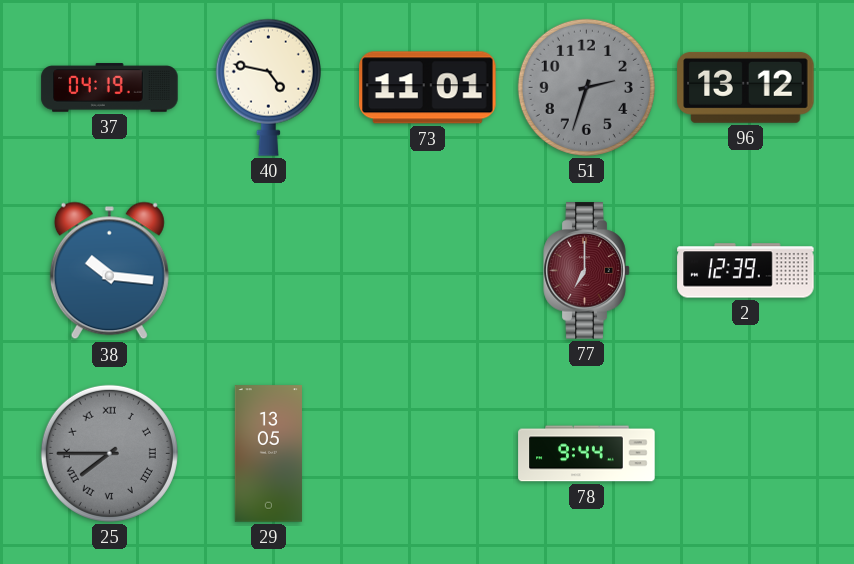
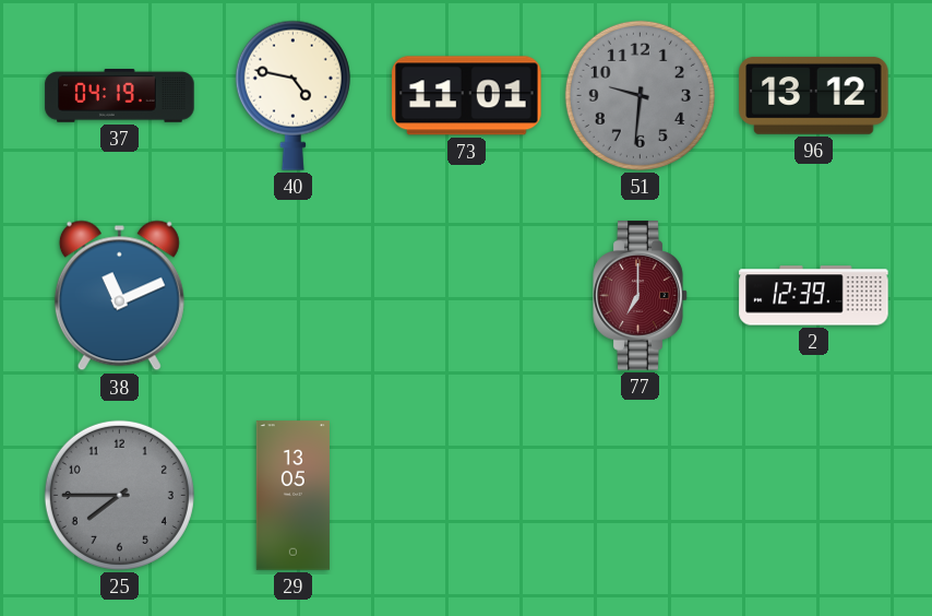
51: 2:33 -> 9:31 (640, 95)
38: 10:16 -> 11:11 (119, 296)
25 numerals: Roman -> Arabic (119, 495)
78: 9:44 -> none (587, 454)
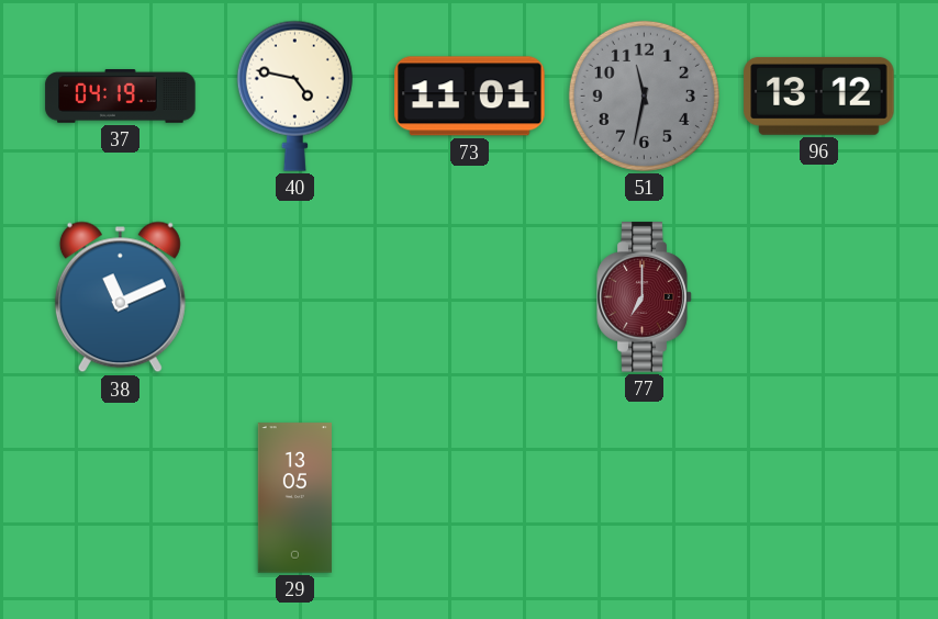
51: 9:31 -> 11:32 (644, 95)
2: 12:39 -> none (814, 296)
25: 7:45 -> none (119, 495)
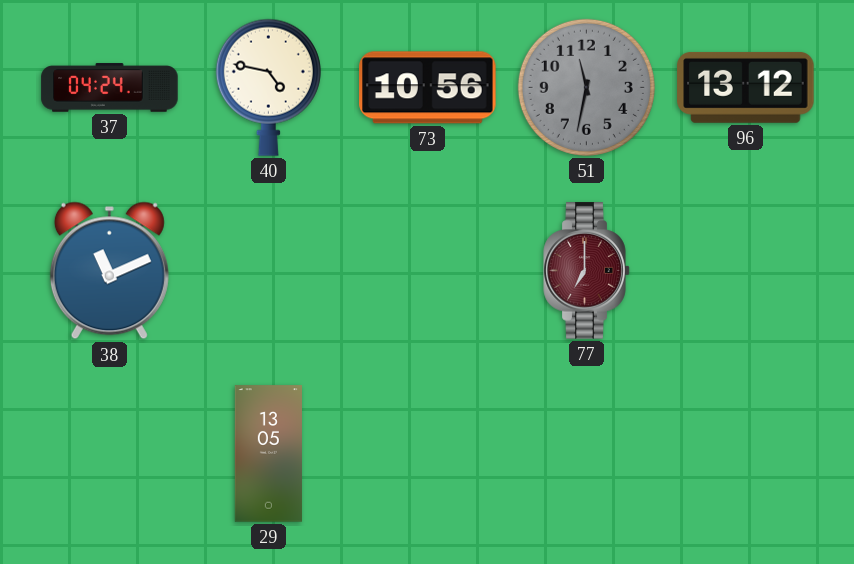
37: 04:19 -> 04:24 (110, 88)
73: 11:01 -> 10:56 (428, 88)
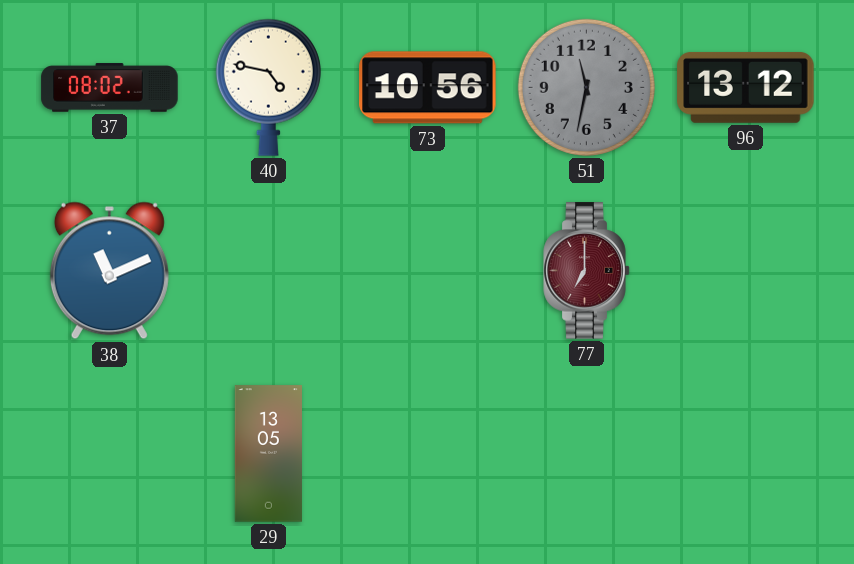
37: 04:24 -> 08:02 (110, 88)
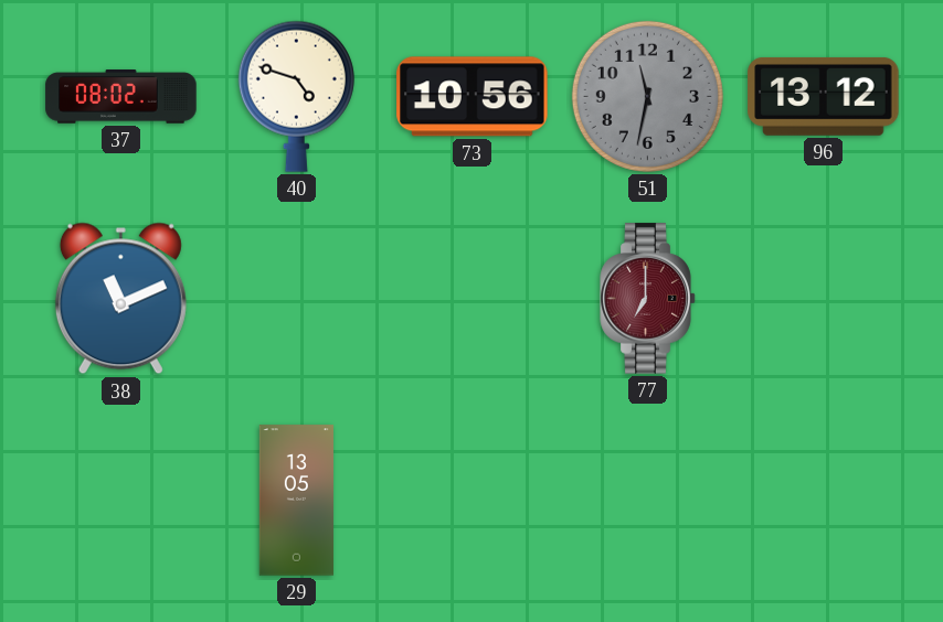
40: 4:47 -> 4:48 (296, 96)
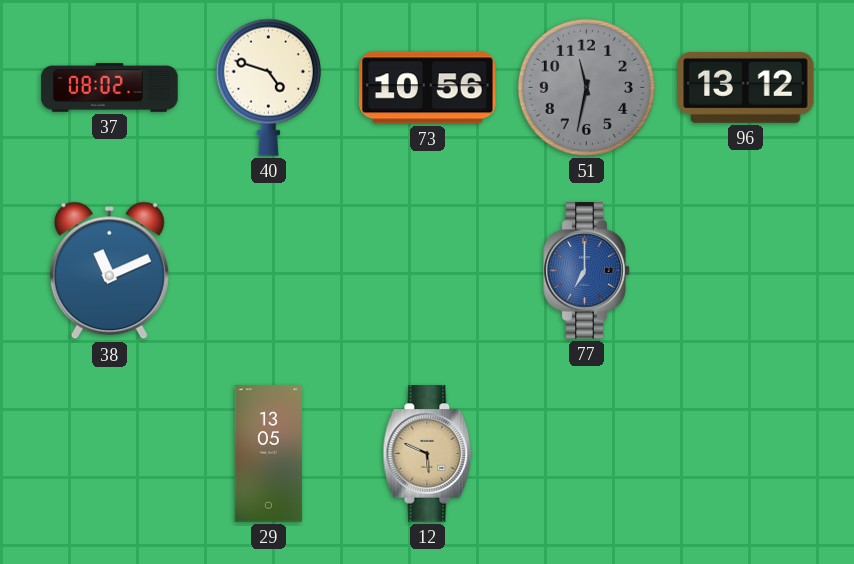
77 dial: burgundy -> blue (587, 271)
12: none -> 5:49 (428, 454)
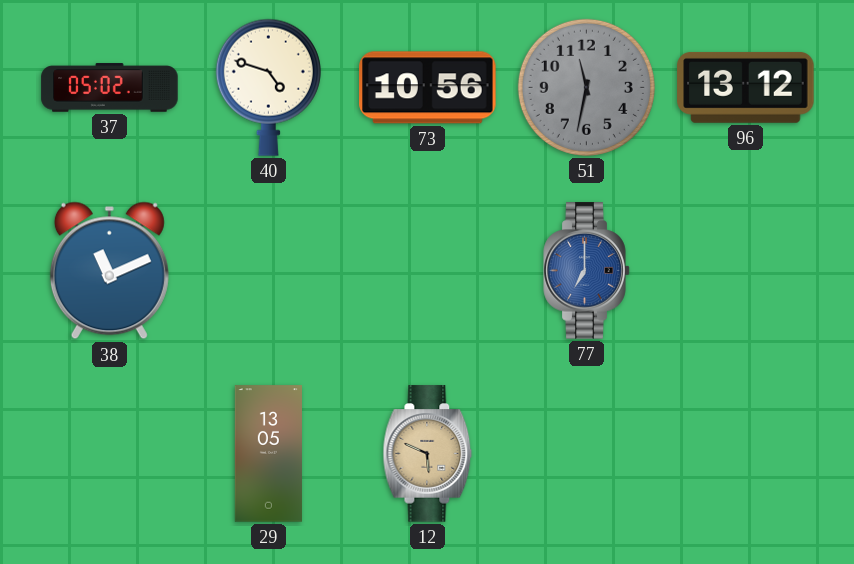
37: 08:02 -> 05:02 (110, 88)
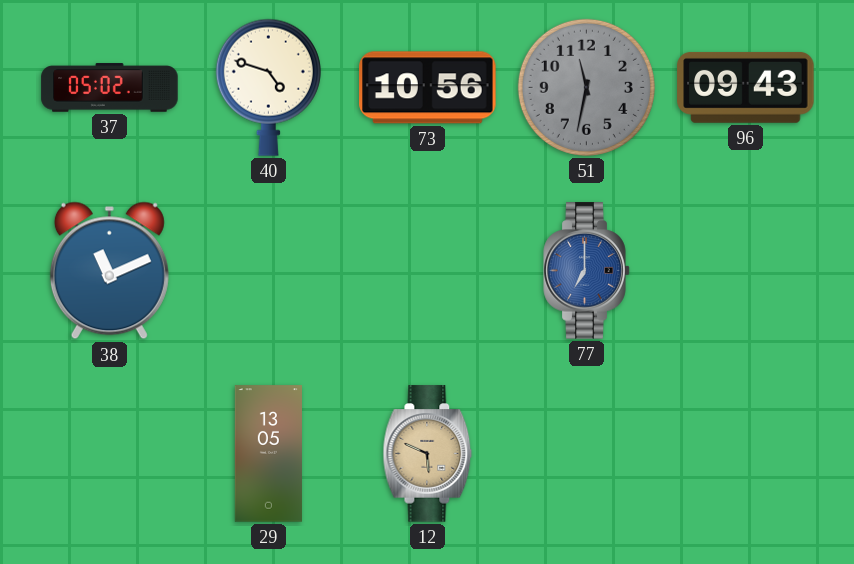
96: 13:12 -> 09:43 (746, 87)
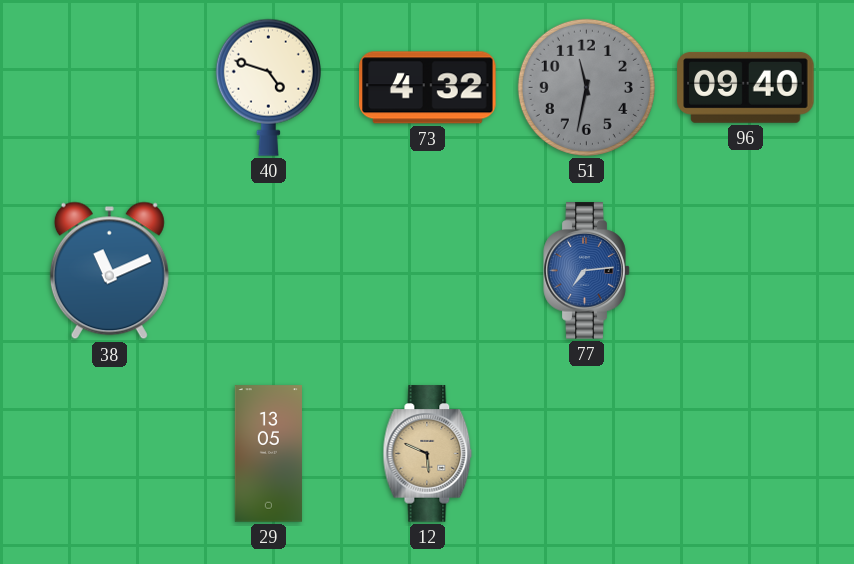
37: 05:02 -> none (110, 88)
73: 10:56 -> 4:32 (428, 88)
96: 09:43 -> 09:40 (746, 87)
77: 7:00 -> 7:14 (587, 271)
